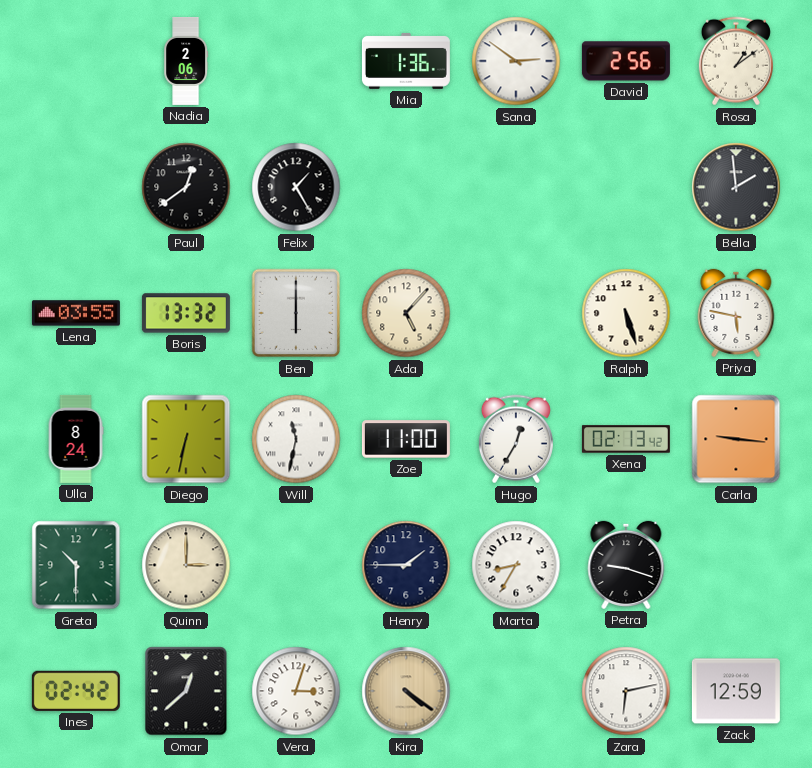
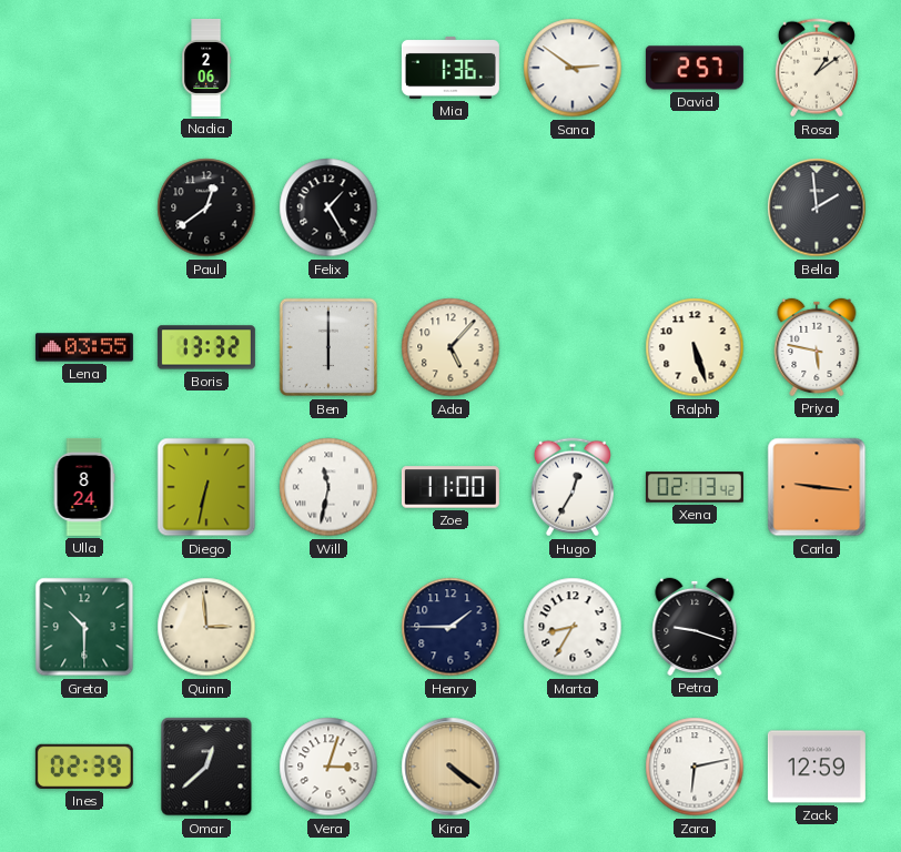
David: 2:56 -> 2:57 (695, 68)
Quinn: 3:00 -> 2:59 (206, 627)
Ines: 02:42 -> 02:39 (84, 767)
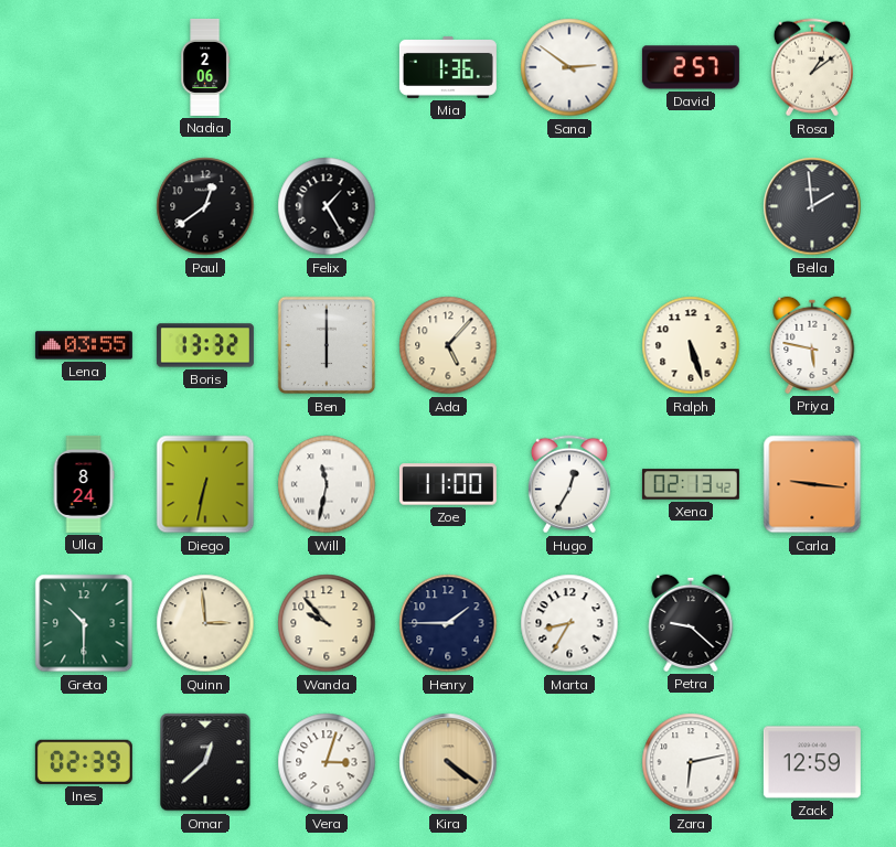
Wanda: none -> 9:53 (327, 623)
Petra: 9:18 -> 9:22 (691, 623)
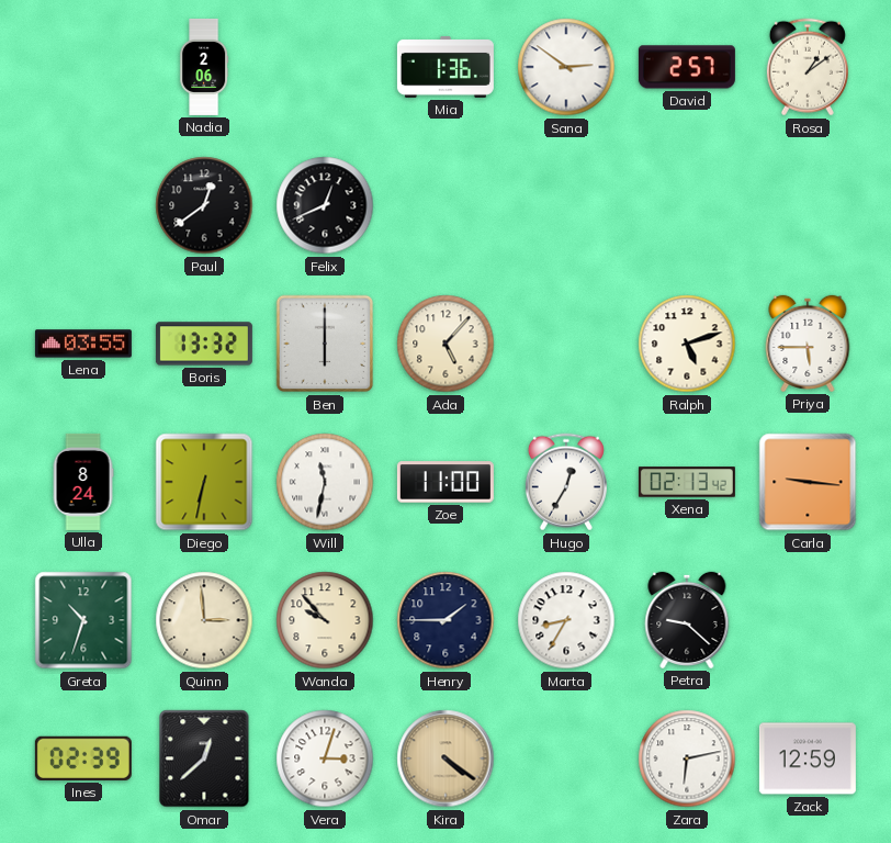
Felix: 1:25 -> 12:41 (325, 205)
Bella: 1:59 -> none (812, 206)
Ralph: 5:27 -> 5:12 (687, 344)
Priya: 5:47 -> 5:45 (808, 344)
Greta: 10:30 -> 10:33 (83, 620)
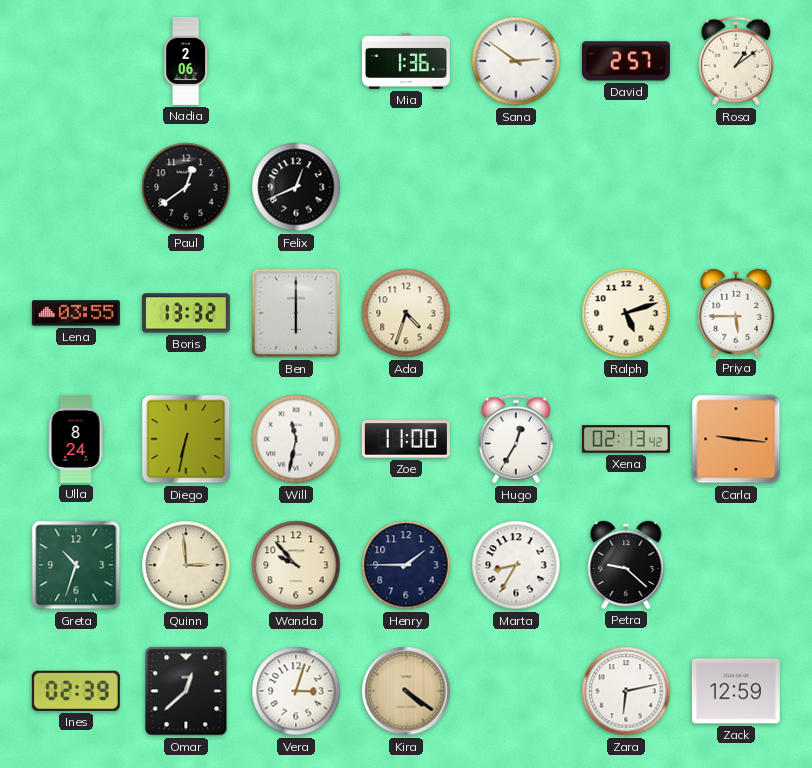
Ada: 5:07 -> 4:33 (406, 313)
